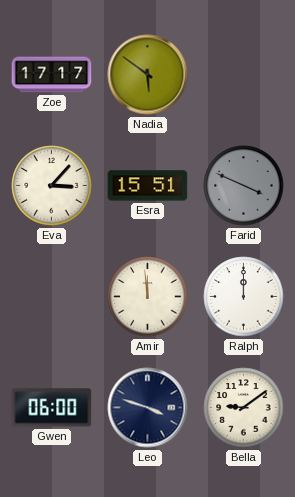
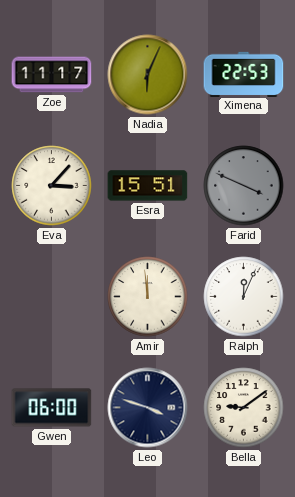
Zoe: 17:17 -> 11:17 (52, 75)
Nadia: 5:51 -> 6:04 (148, 75)
Ximena: none -> 22:53 (244, 74)
Ralph: 12:00 -> 12:04 (244, 297)
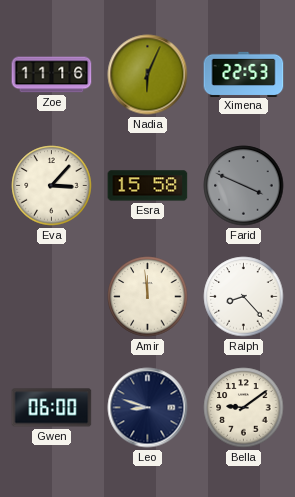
Zoe: 11:17 -> 11:16 (52, 75)
Esra: 15:51 -> 15:58 (148, 186)
Ralph: 12:04 -> 8:23 (244, 297)
Leo: 3:48 -> 8:48 (148, 408)
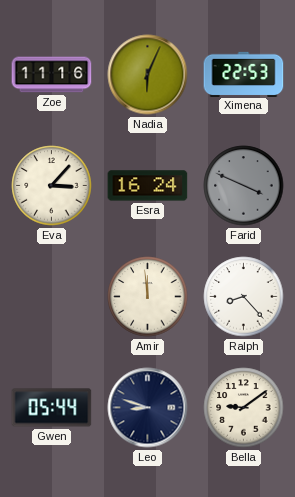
Esra: 15:58 -> 16:24 (148, 186)
Gwen: 06:00 -> 05:44 (52, 408)
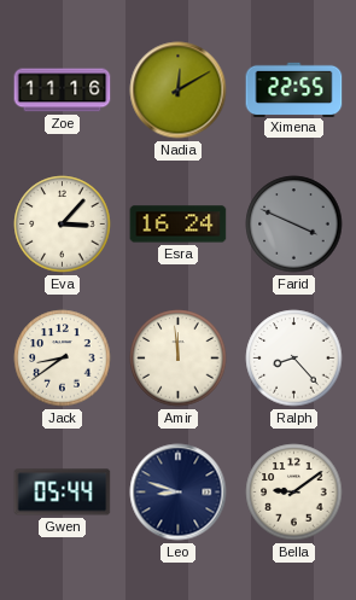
Nadia: 6:04 -> 12:10 (179, 91)
Ximena: 22:53 -> 22:55 (294, 89)
Jack: none -> 8:39 (63, 359)
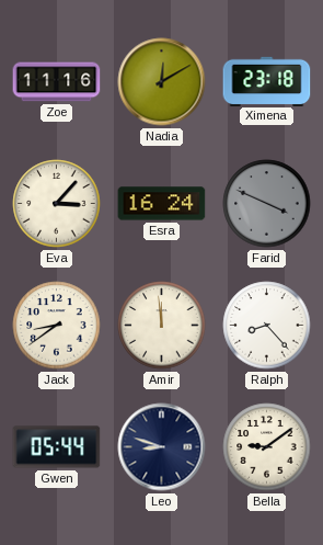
Ximena: 22:55 -> 23:18 (267, 81)
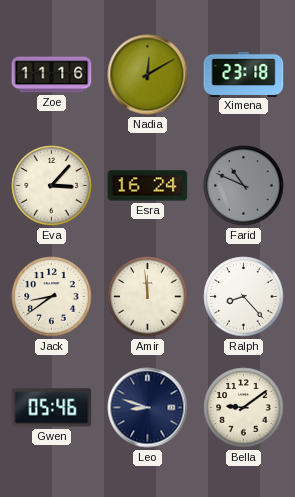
Farid: 3:49 -> 10:49 (244, 186)
Gwen: 05:44 -> 05:46 (52, 408)
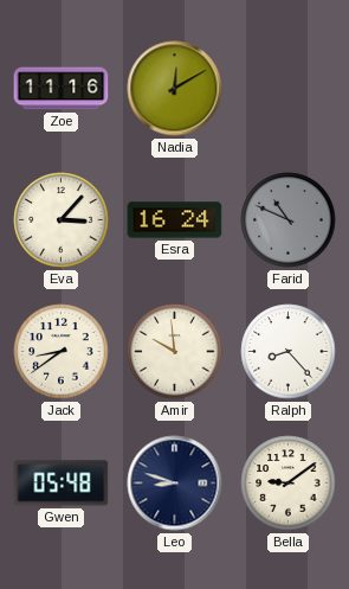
Ximena: 23:18 -> none (244, 74)
Amir: 11:59 -> 9:59 (175, 352)
Gwen: 05:46 -> 05:48 (62, 484)
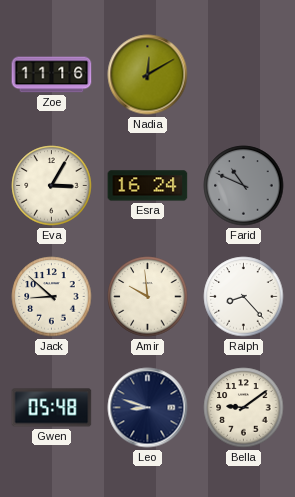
Eva: 3:07 -> 3:05 (52, 186)
Jack: 8:39 -> 8:52 (52, 297)
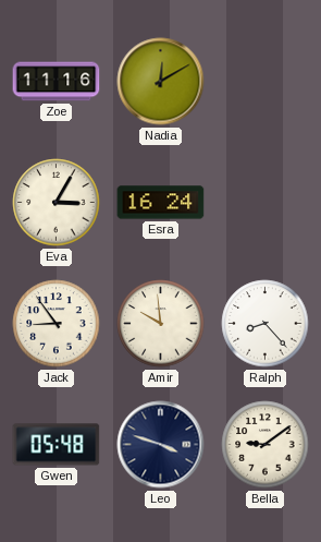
Farid: 10:49 -> none (244, 186)
Jack: 8:52 -> 8:54 (57, 324)
Leo: 8:48 -> 3:48 (161, 445)
